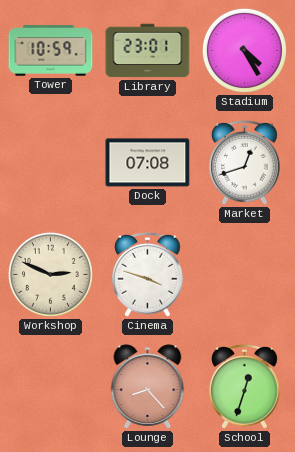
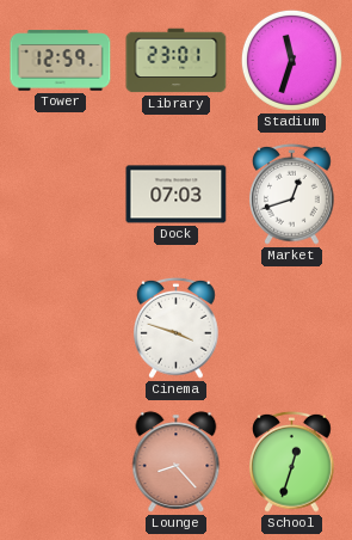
Tower: 10:59 -> 12:59 (61, 61)
Stadium: 4:25 -> 11:33 (291, 60)
Dock: 07:08 -> 07:03 (177, 195)
Workshop: 2:49 -> none (50, 274)
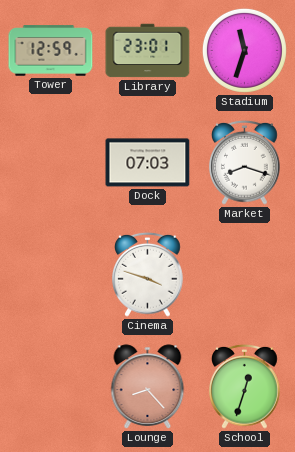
Market: 12:42 -> 8:18 (245, 162)
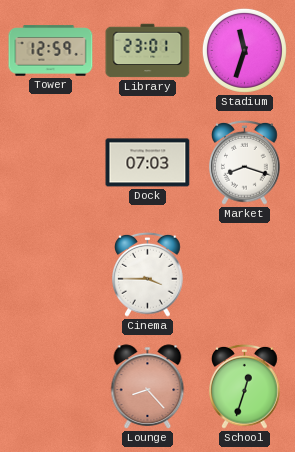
Cinema: 3:48 -> 3:45 (148, 274)
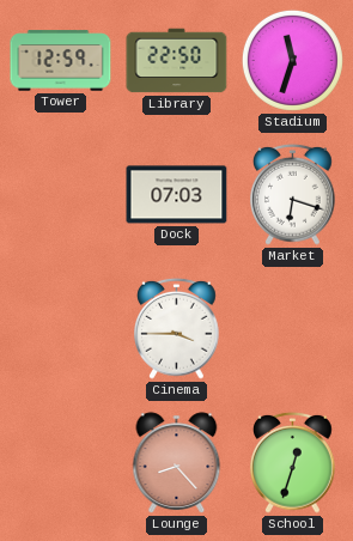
Library: 23:01 -> 22:50 (177, 61)
Market: 8:18 -> 6:18 (293, 194)
